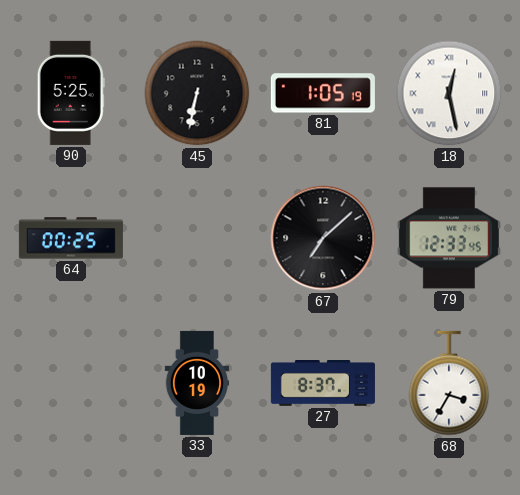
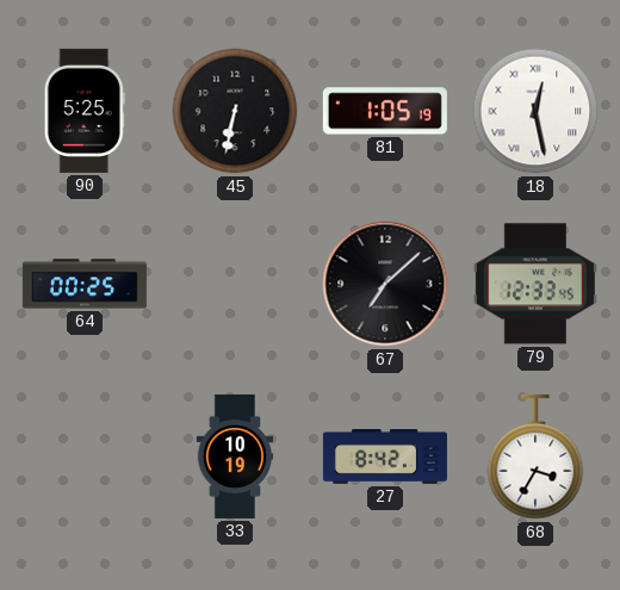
27: 8:37 -> 8:42 (385, 458)
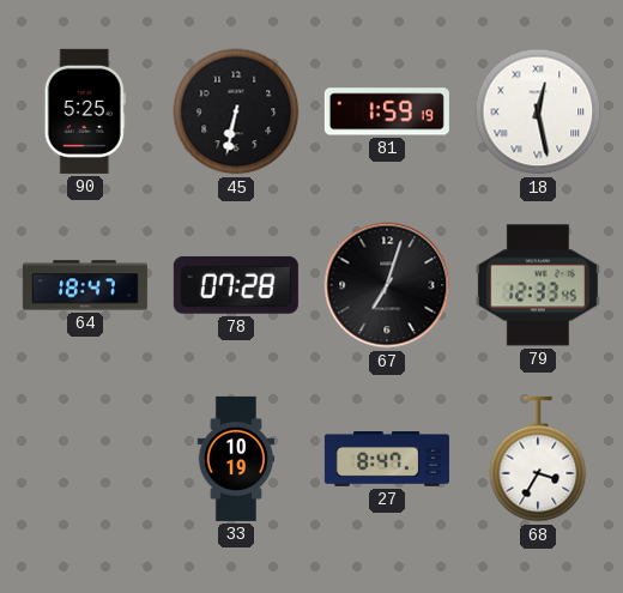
81: 1:05 -> 1:59 (387, 111)
64: 00:25 -> 18:47 (85, 285)
78: none -> 07:28 (236, 285)
67: 7:08 -> 7:03 (387, 285)
27: 8:42 -> 8:47 (387, 460)
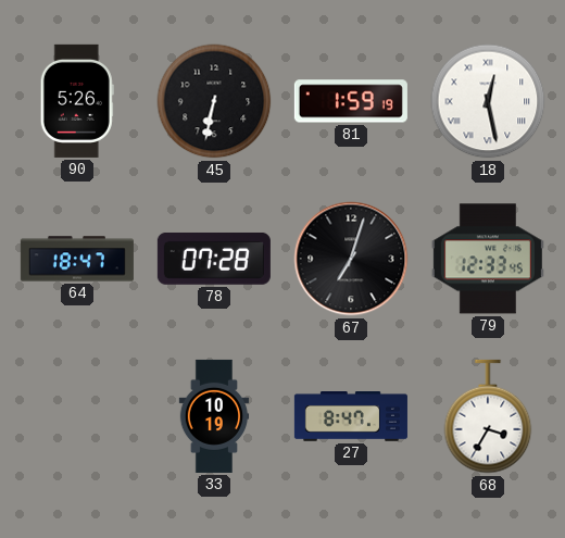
90: 5:25 -> 5:26 (77, 101)
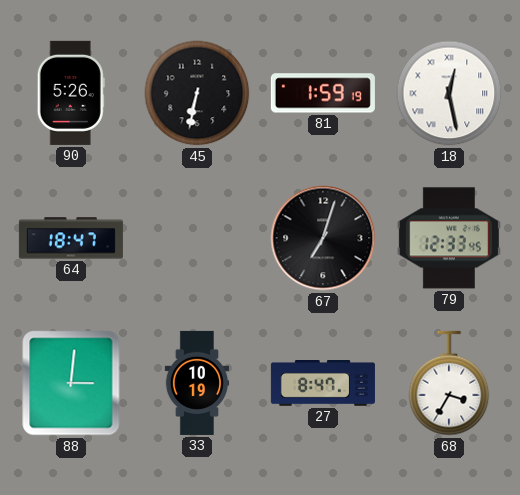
78: 07:28 -> none (214, 259)
88: none -> 3:01 (71, 383)
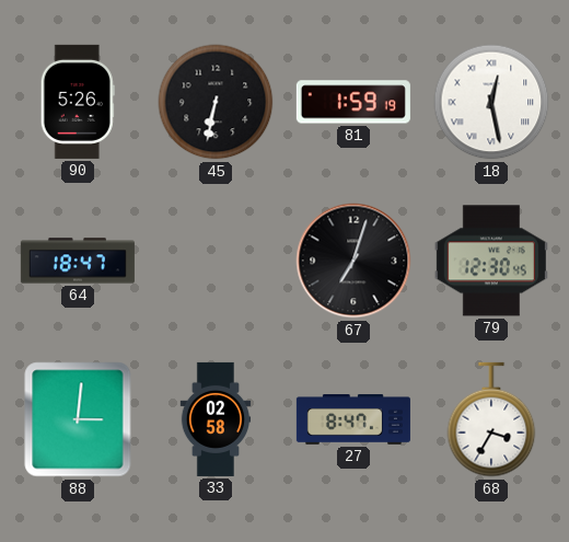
79: 12:33 -> 12:30 (491, 261)
33: 10:19 -> 02:58 (216, 419)
